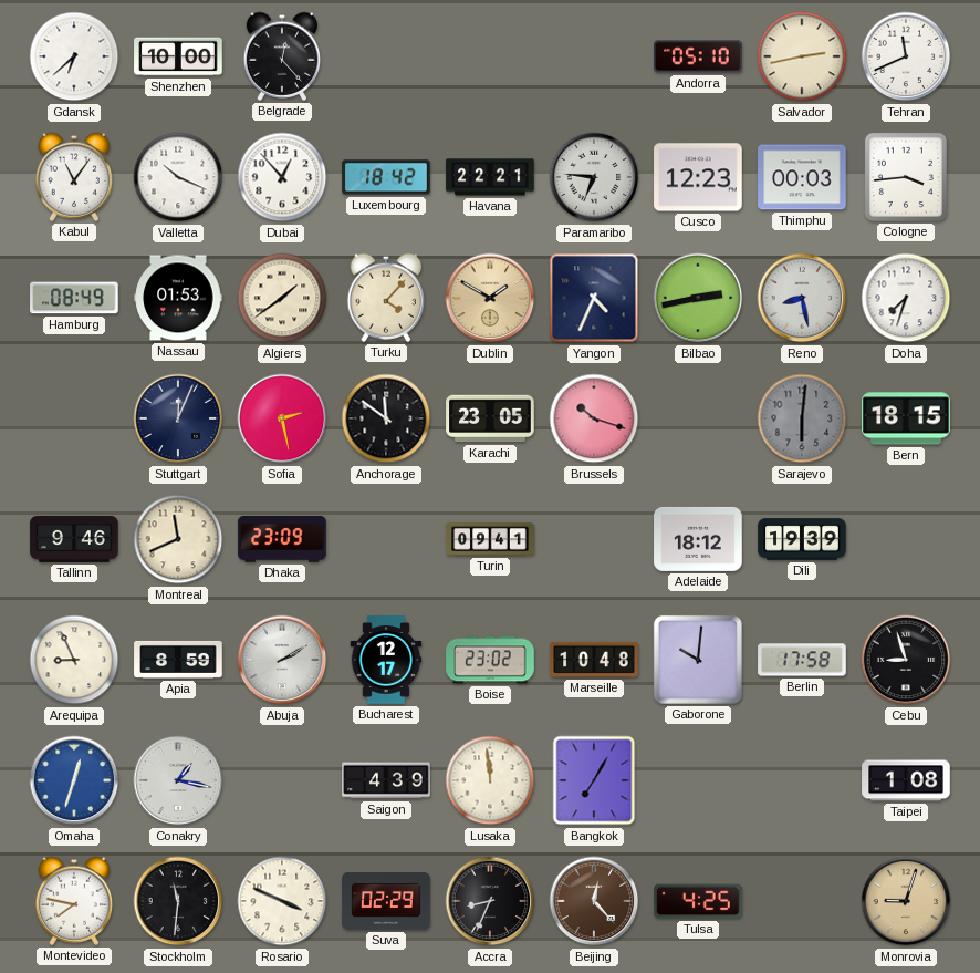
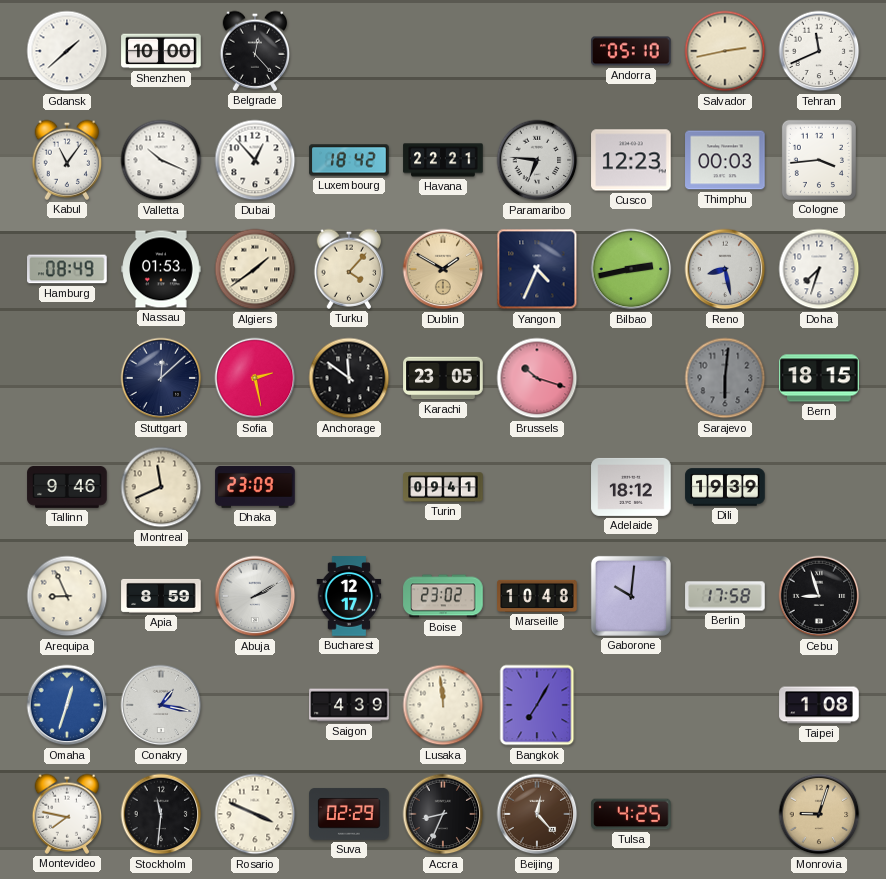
Gdansk: 6:38 -> 1:38 (67, 51)
Stuttgart: 12:04 -> 12:08 (161, 378)
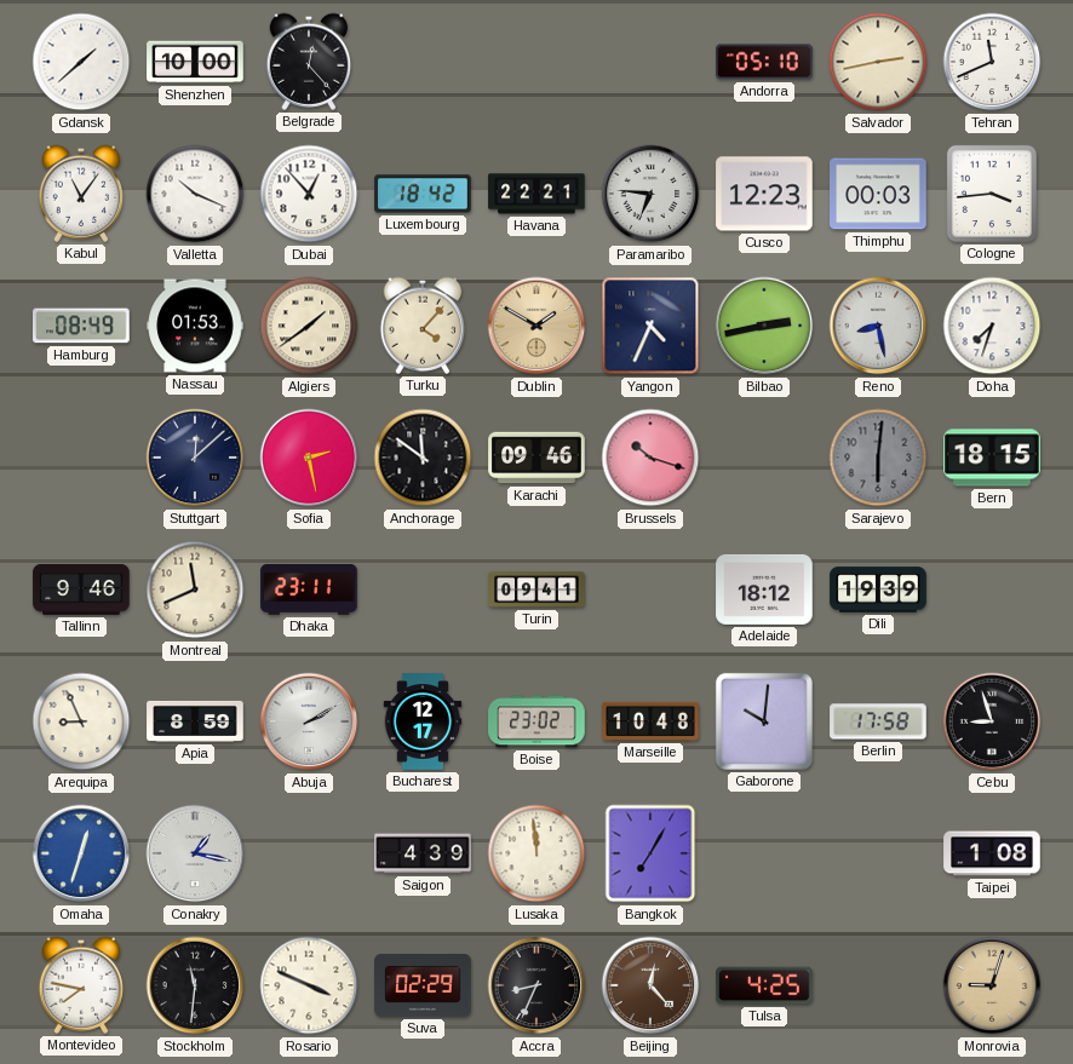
Karachi: 23:05 -> 09:46 (536, 458)
Dhaka: 23:09 -> 23:11 (309, 591)
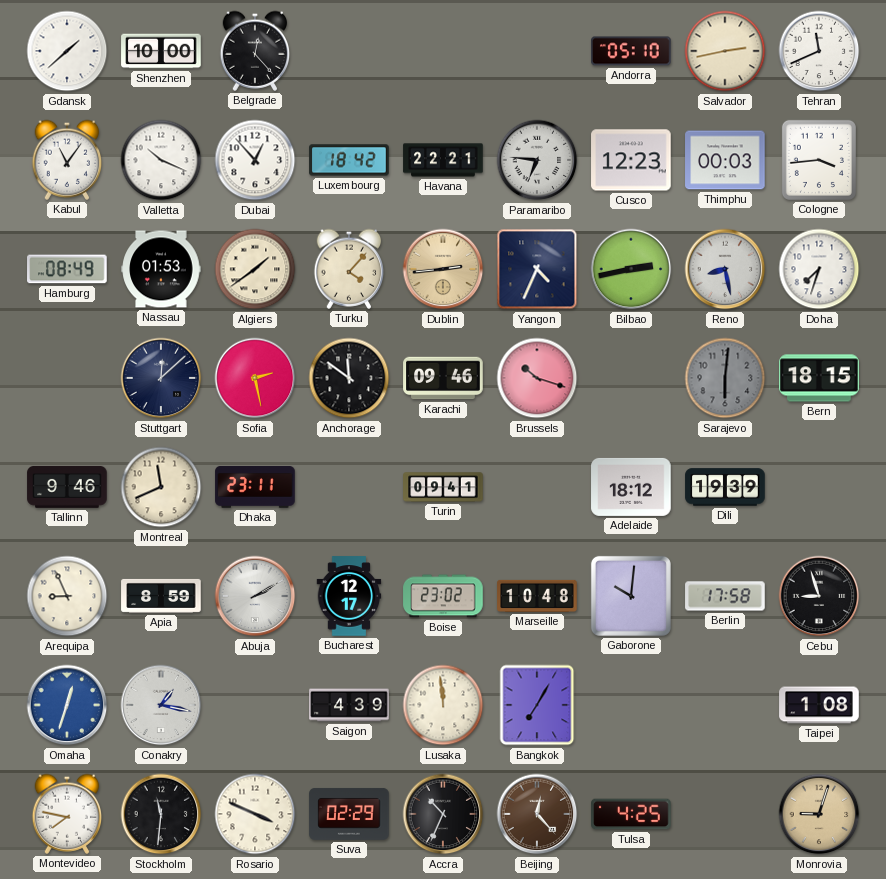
Dublin: 1:50 -> 2:44 (443, 269)
Accra: 8:34 -> 10:34 (443, 814)
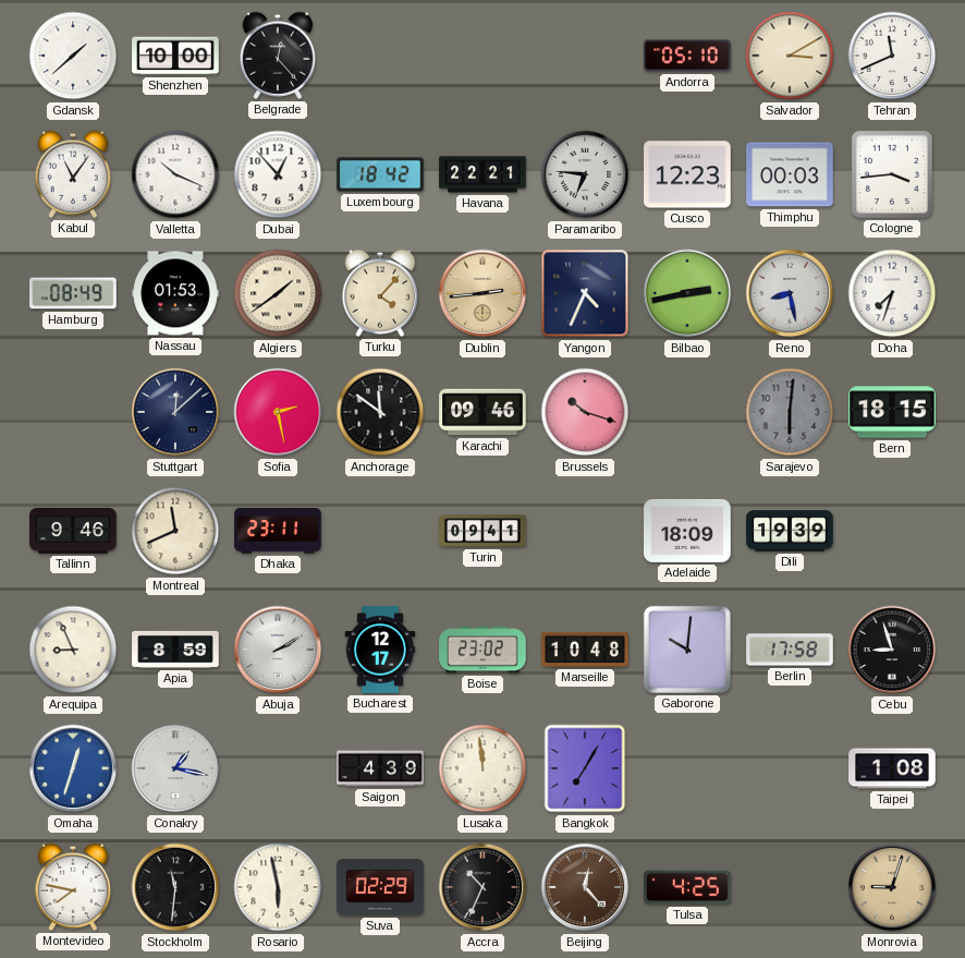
Salvador: 2:43 -> 3:10 (790, 56)
Adelaide: 18:12 -> 18:09 (687, 531)
Rosario: 3:49 -> 5:58 (278, 887)
